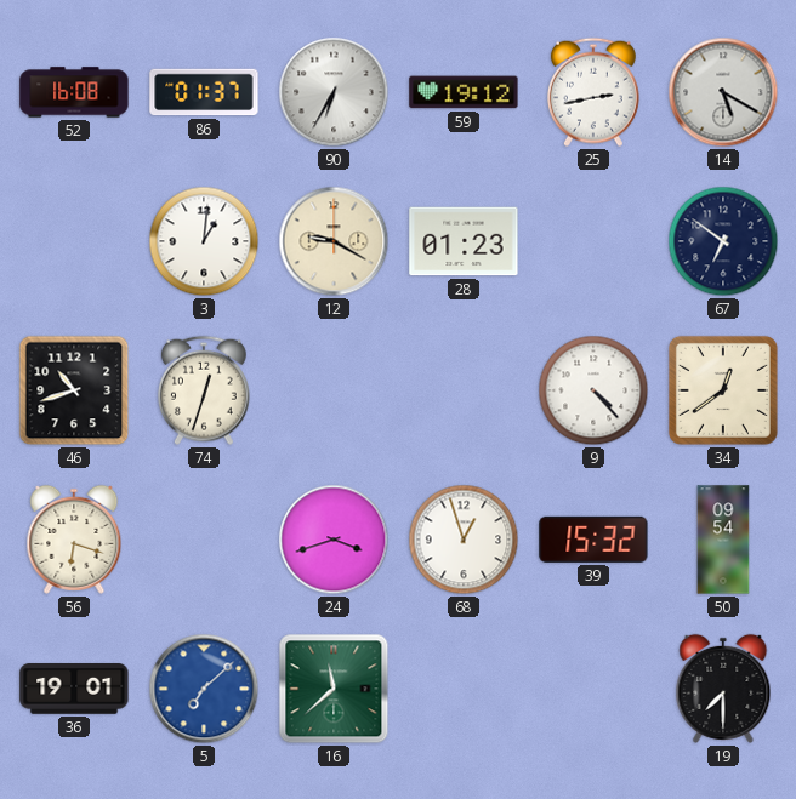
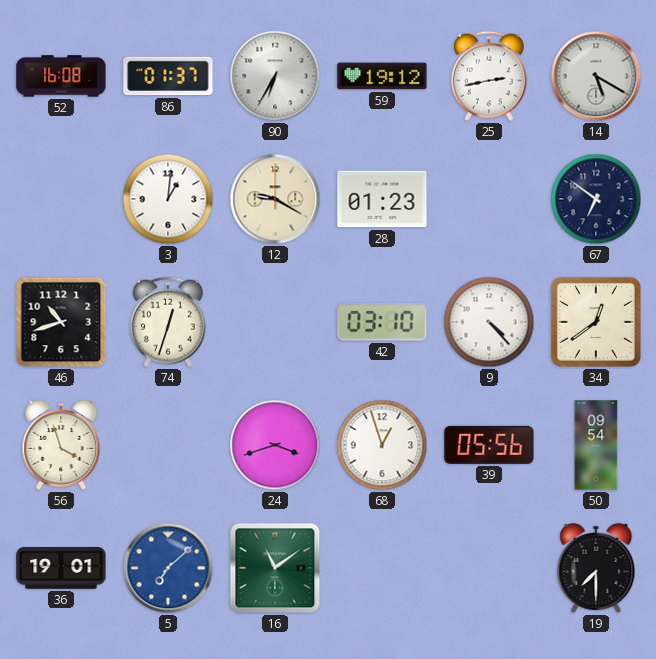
42: none -> 03:10 (382, 322)
56: 6:18 -> 3:57 (61, 445)
39: 15:32 -> 05:56 (489, 445)
16: 11:38 -> 11:09 (275, 568)
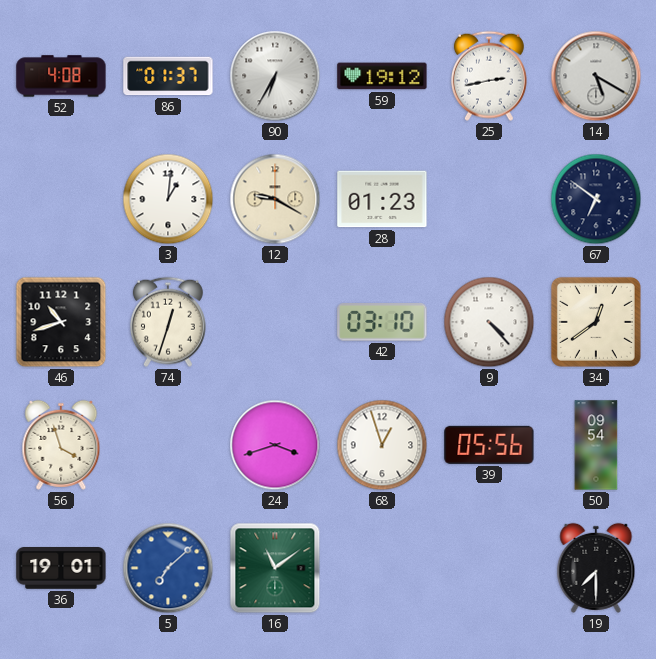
52: 16:08 -> 4:08 (61, 76)
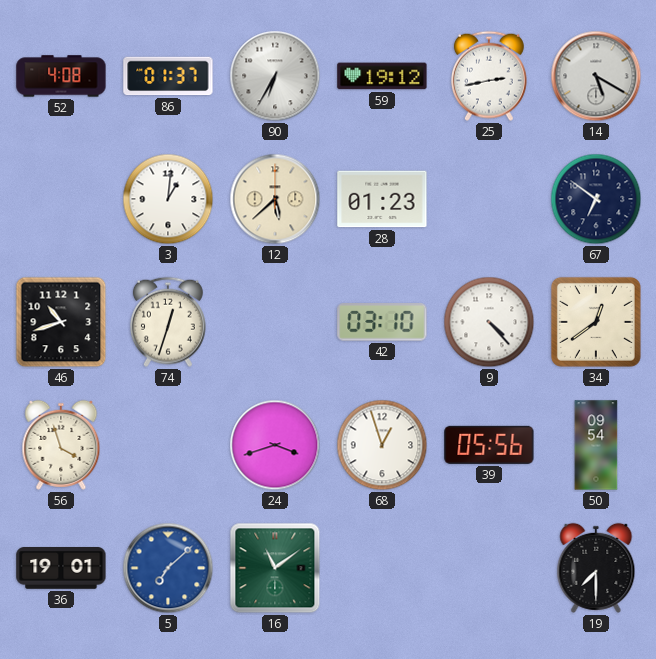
12: 9:20 -> 5:38 (275, 199)
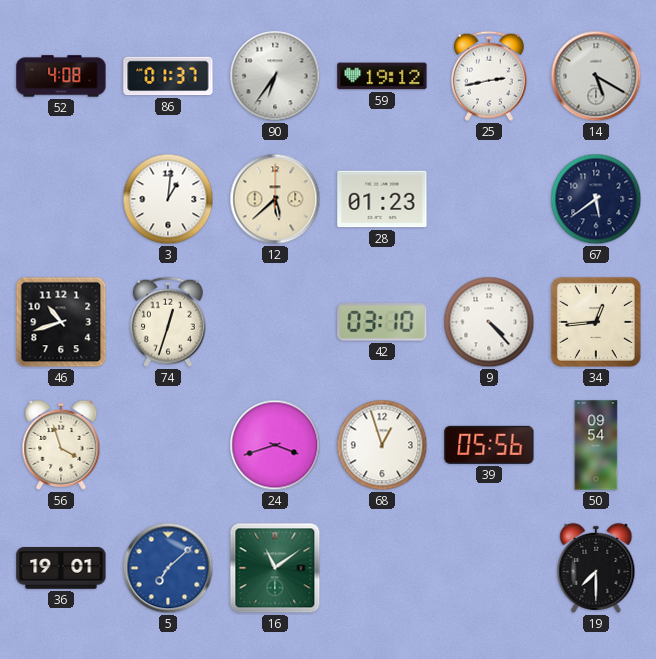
90: 6:35 -> 6:36 (275, 76)
67: 6:51 -> 5:39 (596, 199)
34: 12:39 -> 12:44 (596, 322)
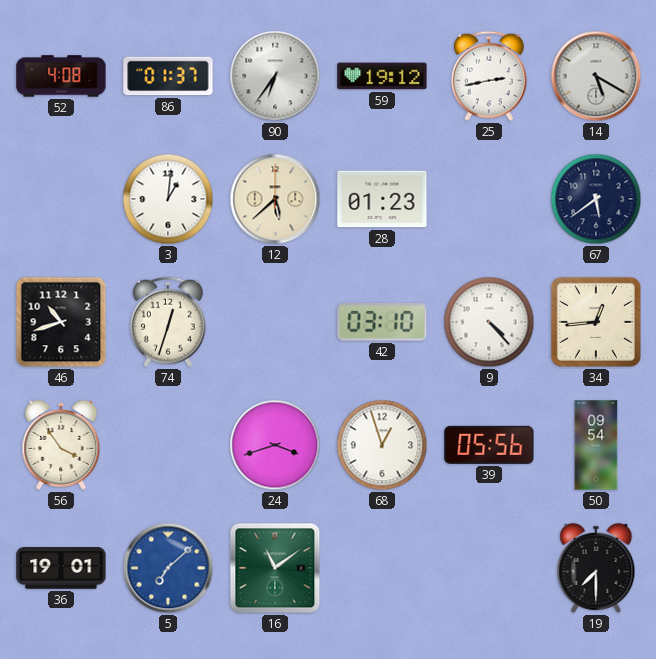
56: 3:57 -> 3:54 (61, 445)
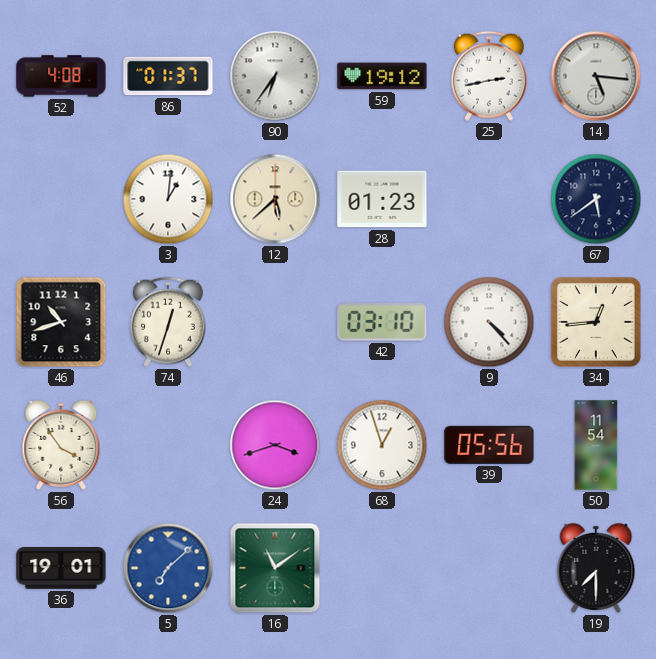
14: 5:20 -> 5:16 (596, 76)
50: 09:54 -> 11:54 (596, 445)
